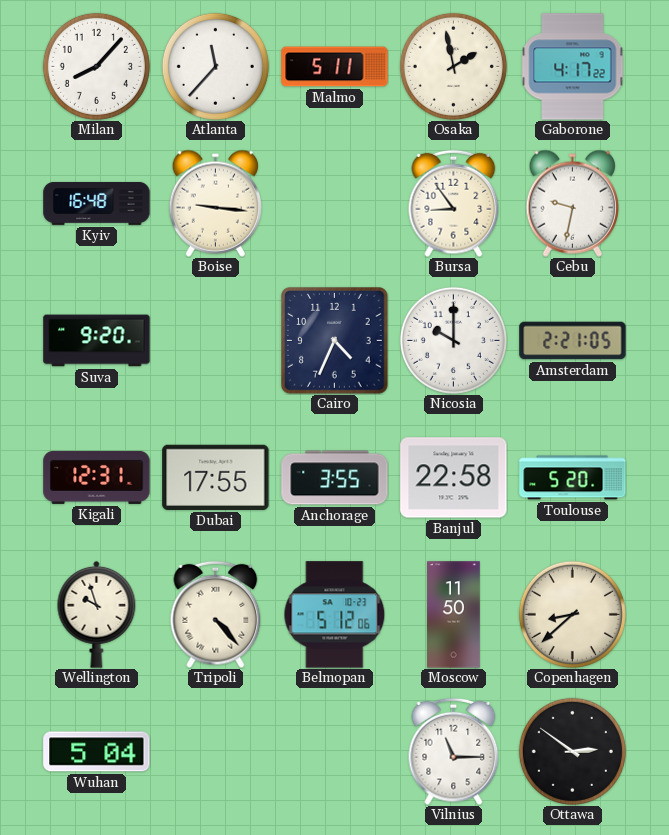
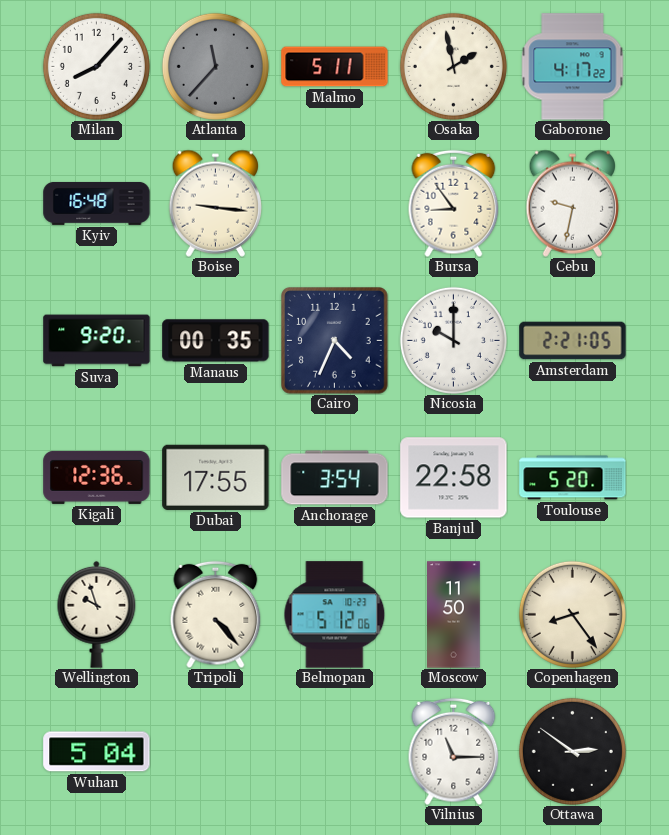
Atlanta dial: white -> grey (215, 66)
Manaus: none -> 00:35 (216, 341)
Kigali: 12:31 -> 12:36 (97, 477)
Anchorage: 3:55 -> 3:54 (335, 478)
Copenhagen: 8:38 -> 8:24 (572, 614)
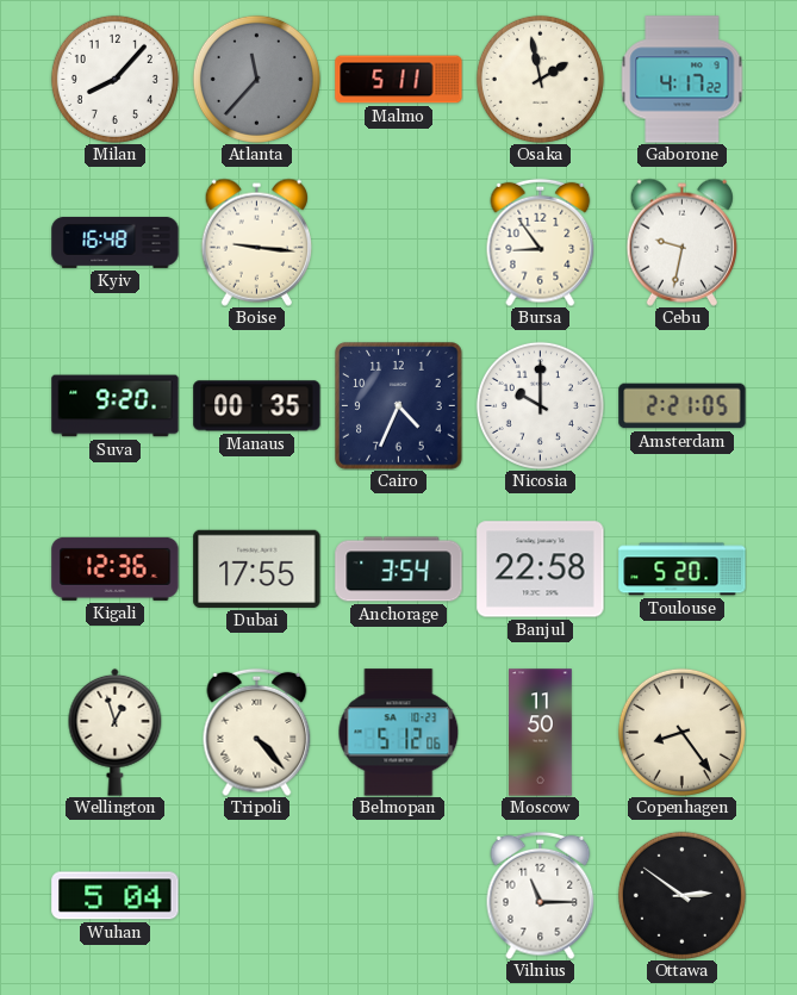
Wellington: 9:57 -> 12:57 (116, 732)
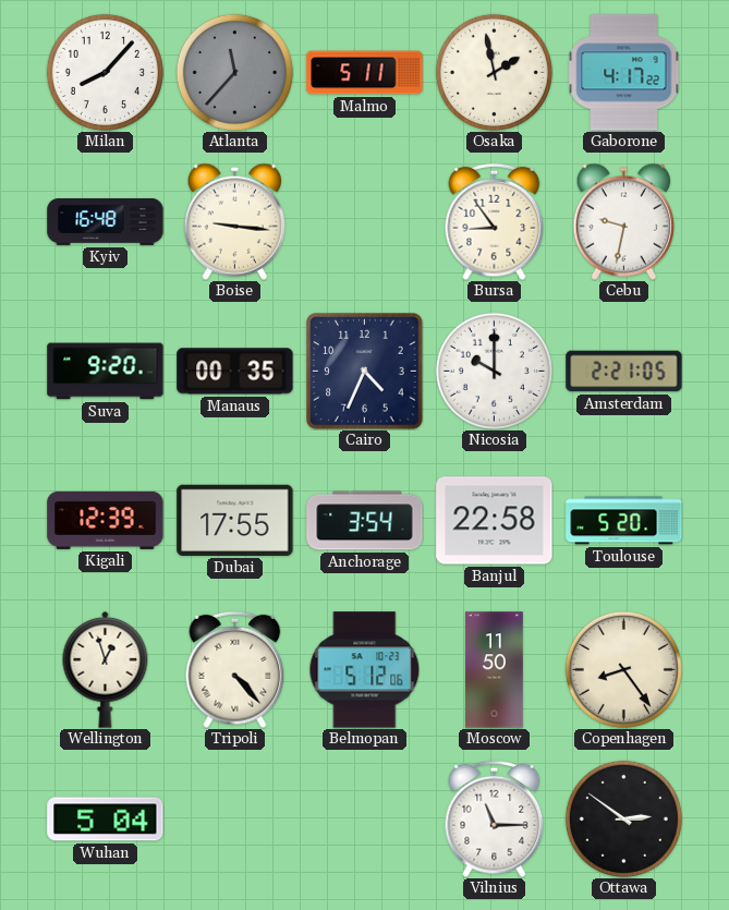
Kigali: 12:36 -> 12:39 (106, 520)
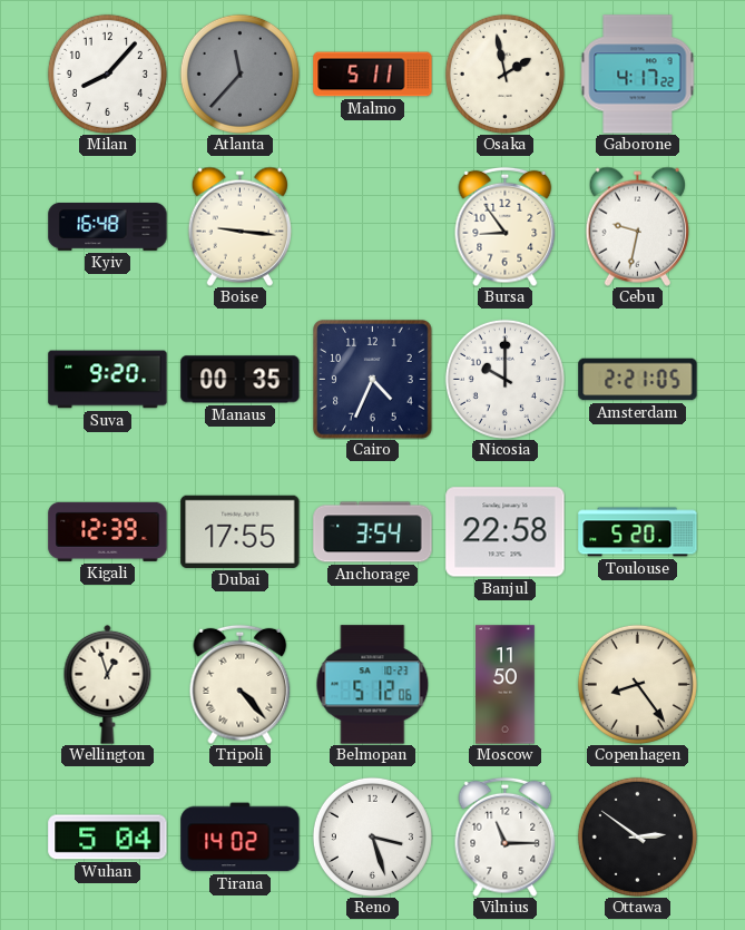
Tirana: none -> 14:02 (241, 838)
Reno: none -> 3:27 (372, 836)
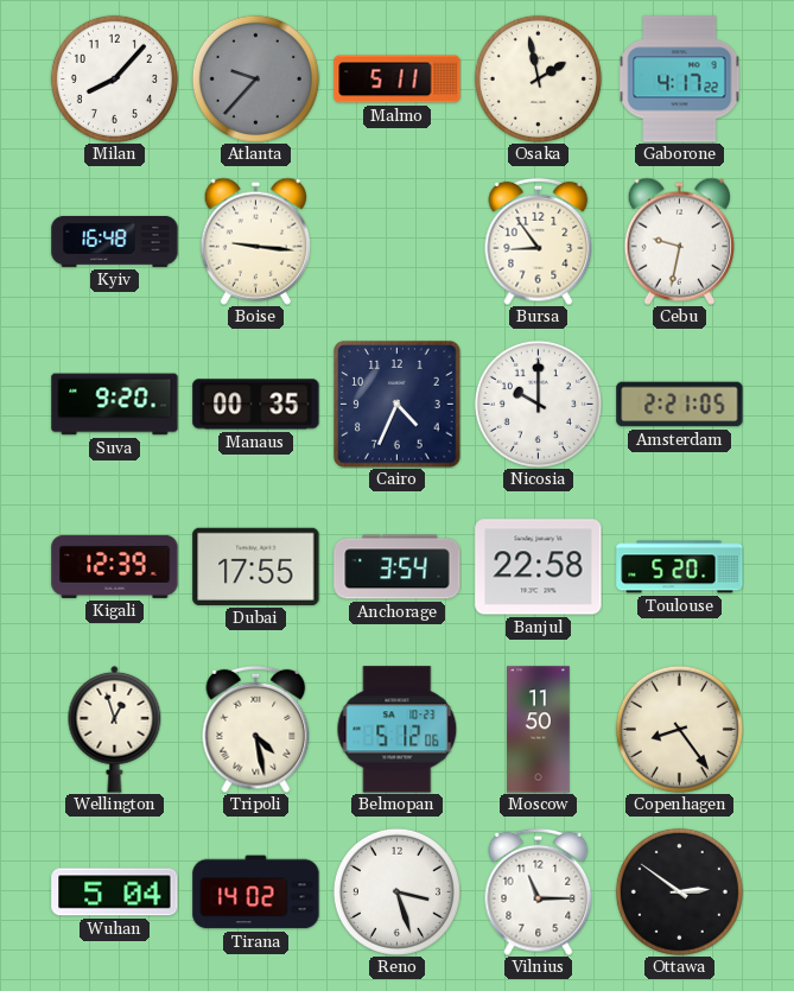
Atlanta: 11:37 -> 9:37 (255, 78)
Tripoli: 4:23 -> 4:28 (256, 729)
